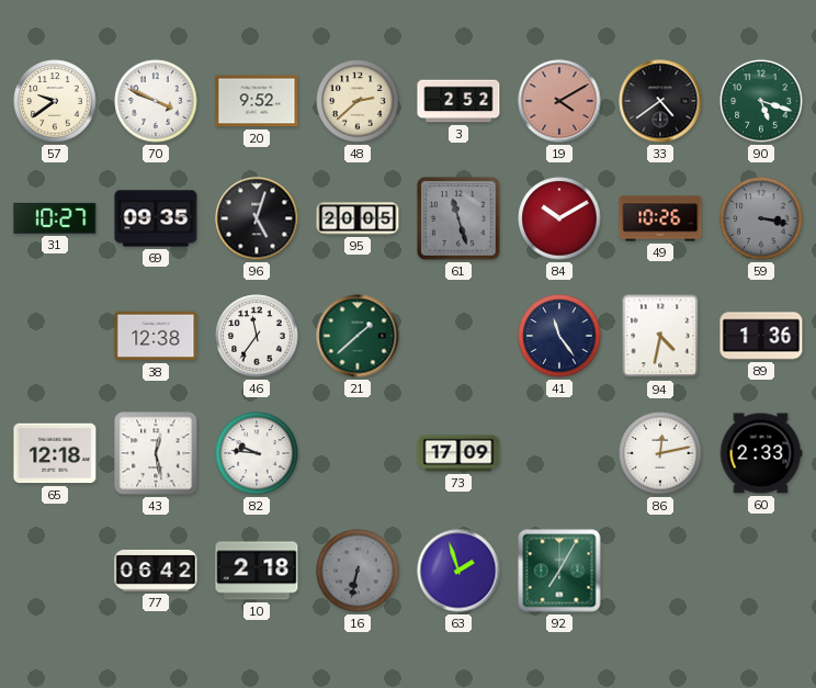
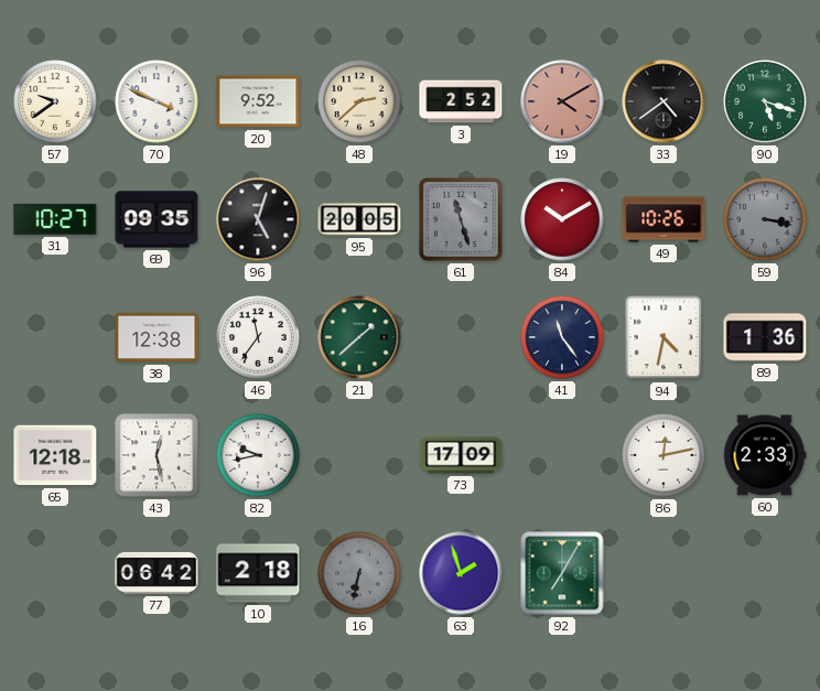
82: 9:46 -> 9:43 (258, 455)
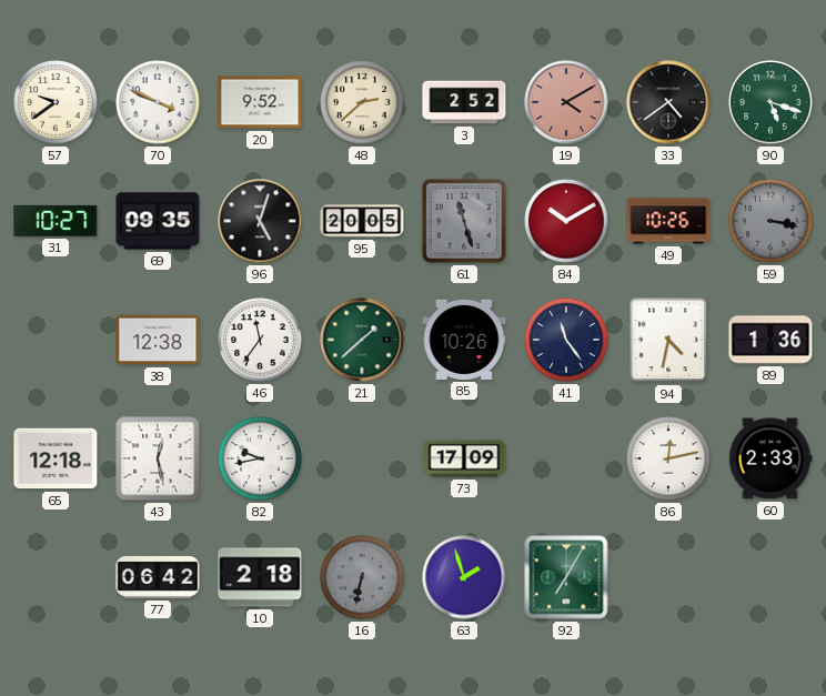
85: none -> 10:26 (464, 340)
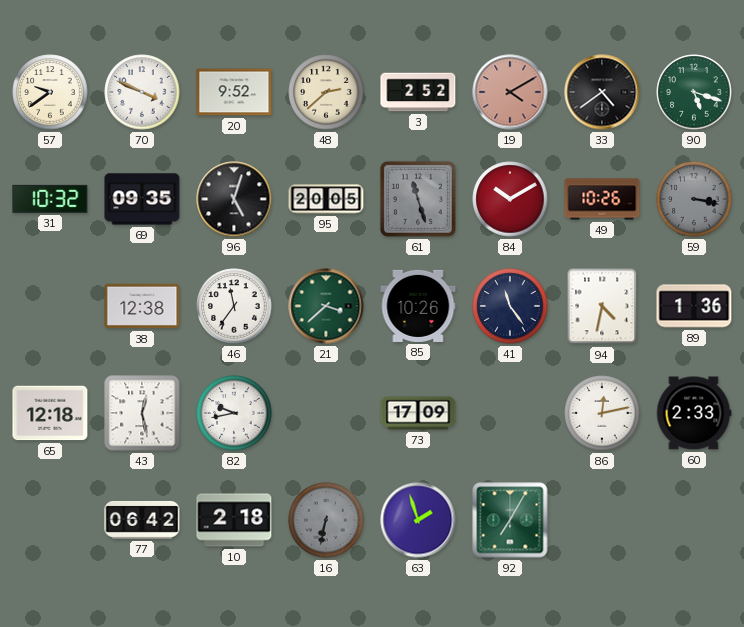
31: 10:27 -> 10:32 (50, 199)
21: 1:38 -> 3:38 (326, 306)
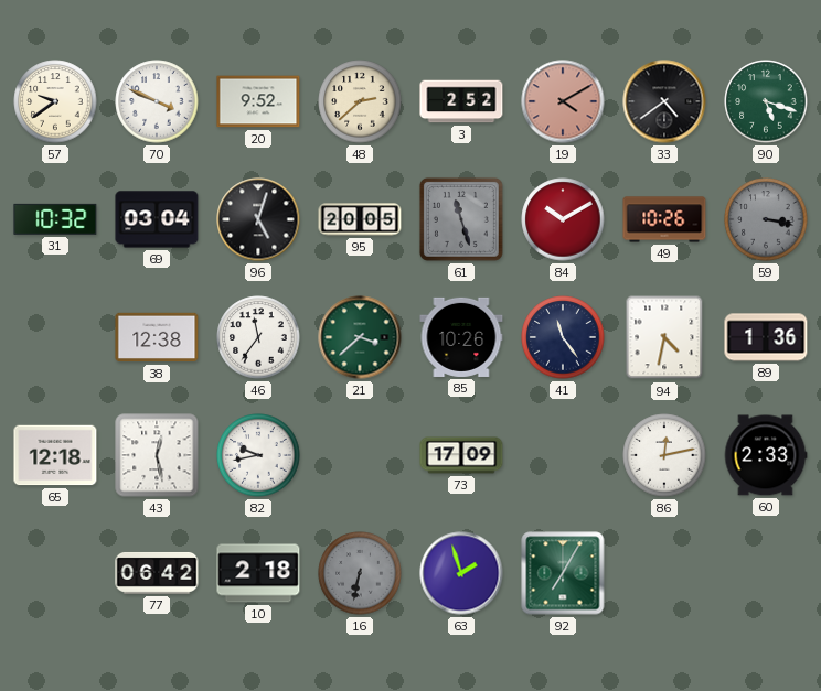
69: 09:35 -> 03:04 (157, 219)
